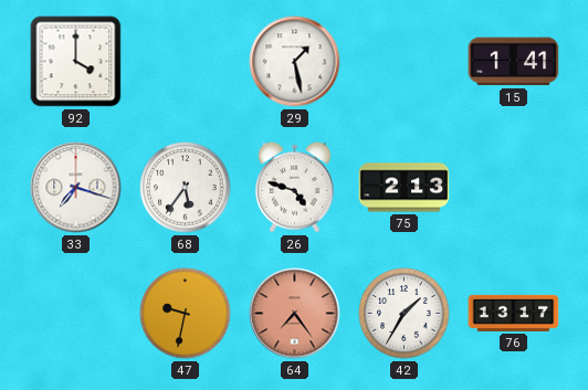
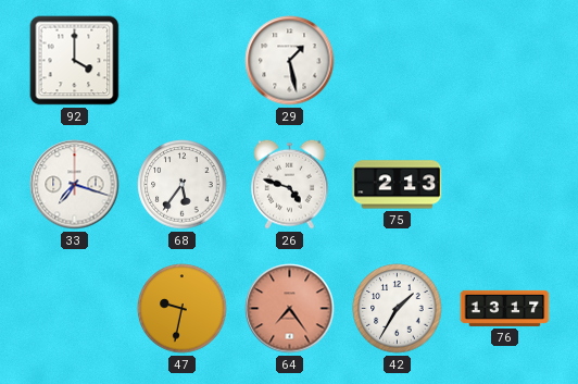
15: 1:41 -> none (514, 62)
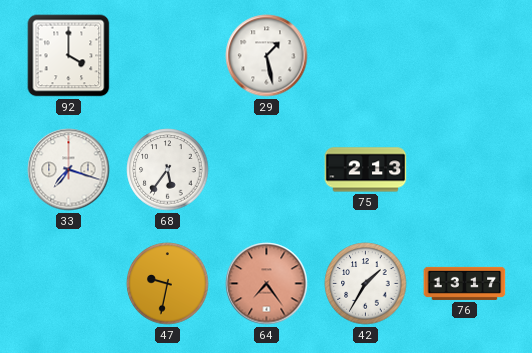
26: 4:48 -> none (290, 184)
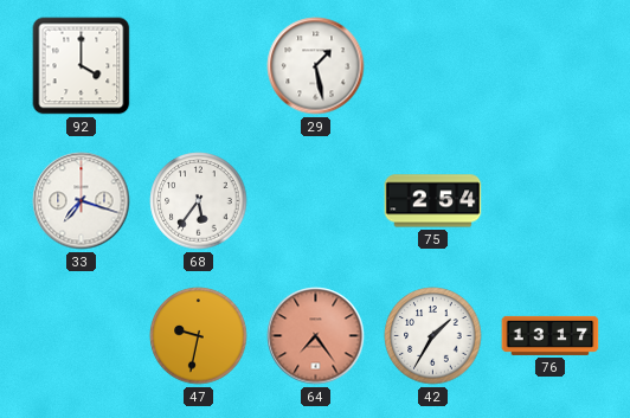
75: 2:13 -> 2:54 (433, 201)
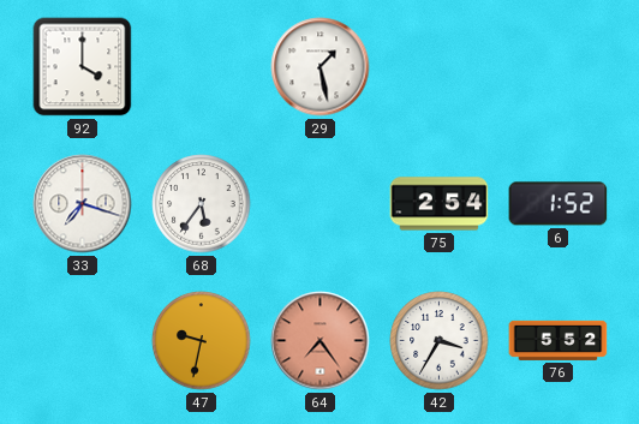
6: none -> 1:52 (559, 204)
42: 1:35 -> 3:35 (440, 341)
76: 13:17 -> 5:52 (559, 340)
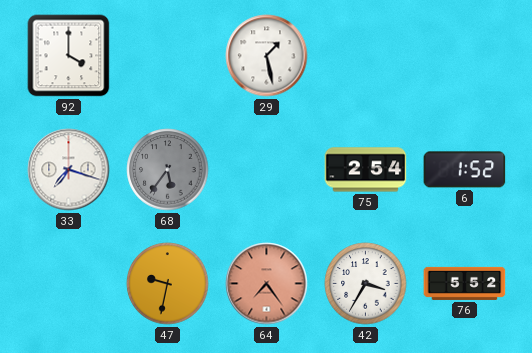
68 dial: white -> grey (168, 170)
